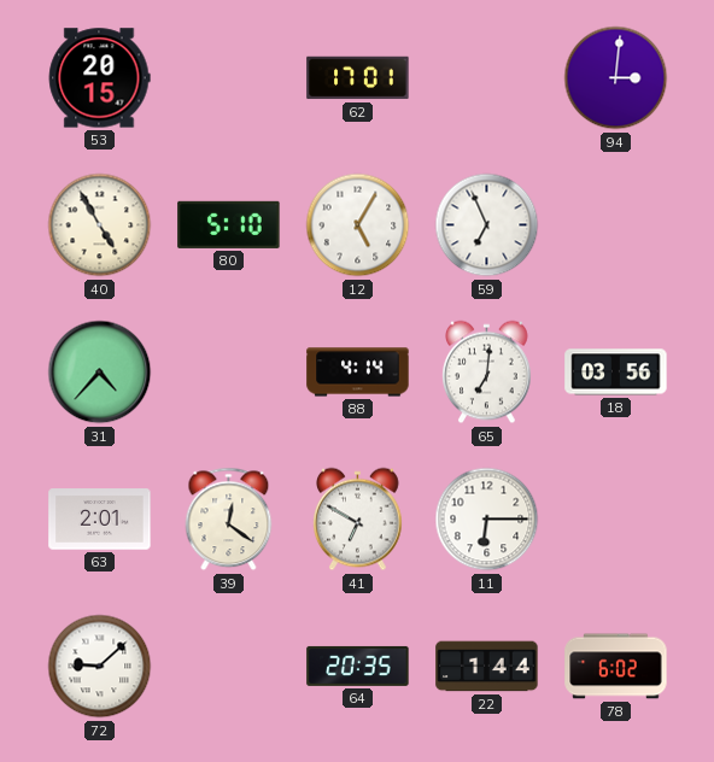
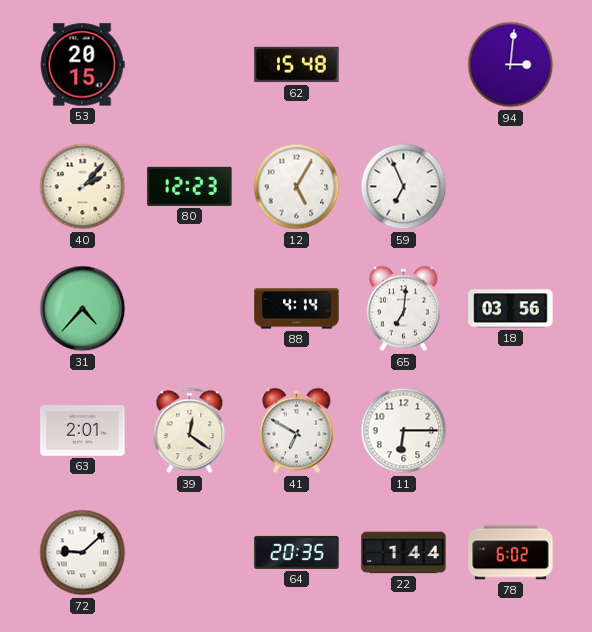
62: 17:01 -> 15:48 (297, 65)
40: 4:55 -> 2:07 (83, 187)
80: 5:10 -> 12:23 (190, 186)
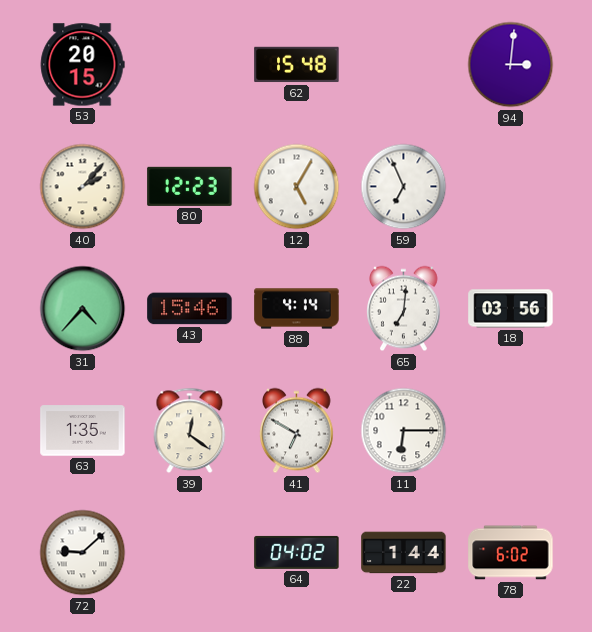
43: none -> 15:46 (190, 309)
63: 2:01 -> 1:35 (83, 431)
64: 20:35 -> 04:02 (297, 552)
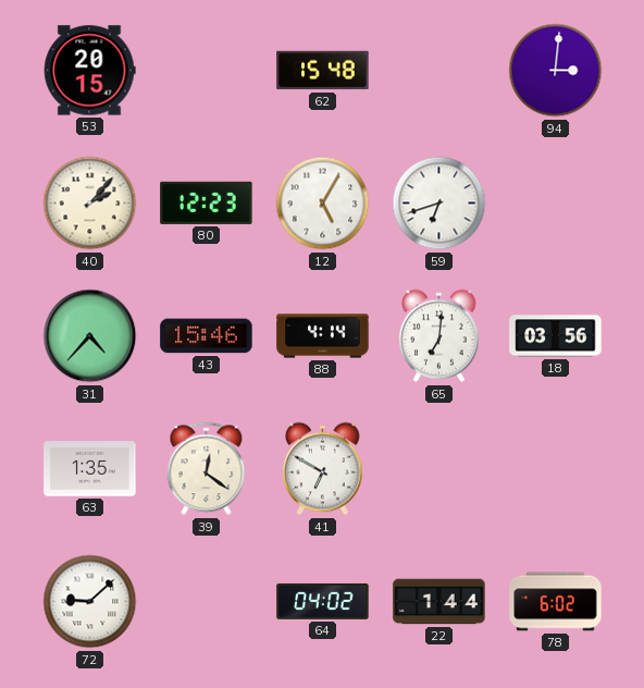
59: 6:56 -> 6:42 (439, 204)
11: 6:15 -> none (404, 431)
